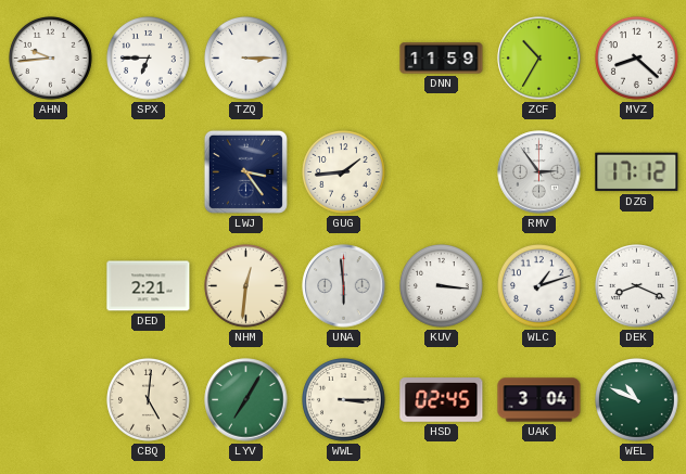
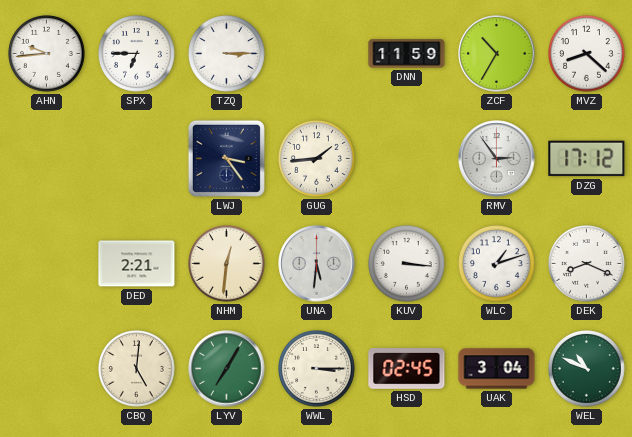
UNA: 5:59 -> 5:31 (317, 264)
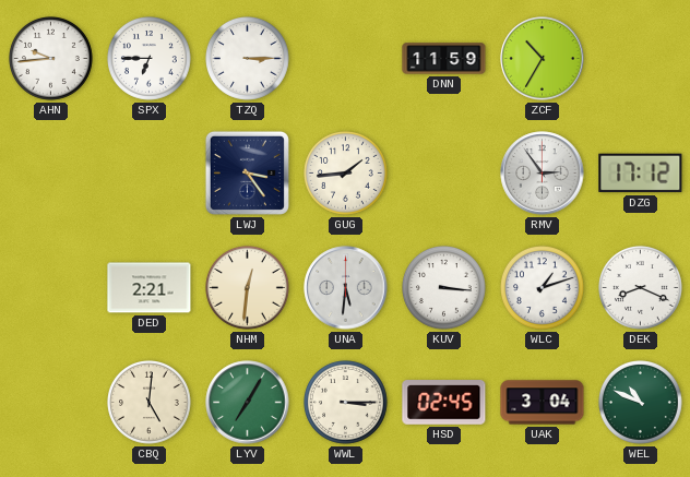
MVZ: 8:22 -> none (587, 54)
